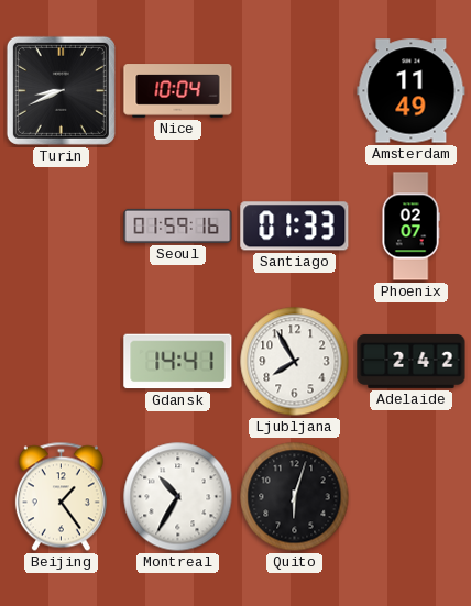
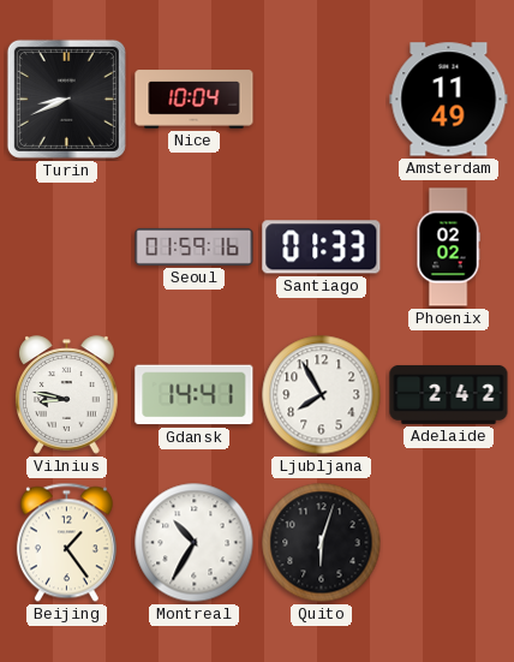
Phoenix: 02:07 -> 02:02 (448, 247)
Vilnius: none -> 8:47 (67, 395)
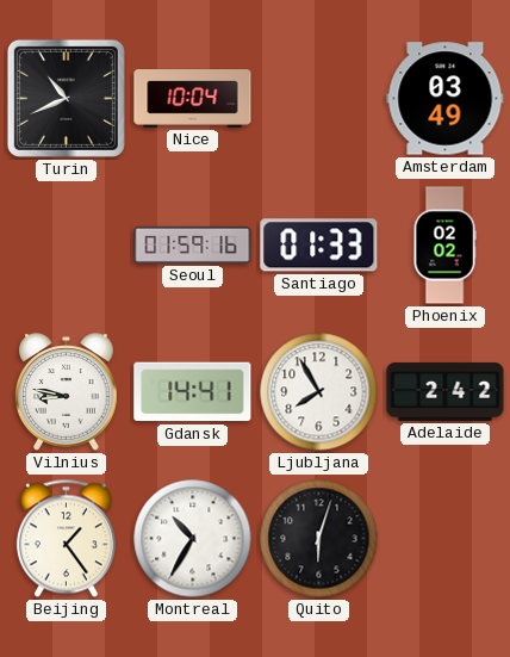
Turin: 8:41 -> 10:41 (66, 98)
Amsterdam: 11:49 -> 03:49 (446, 99)
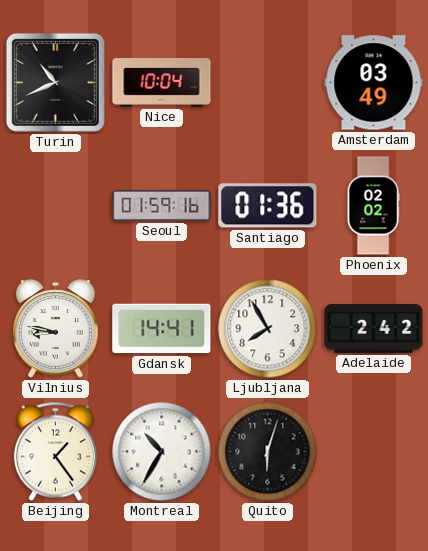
Santiago: 01:33 -> 01:36 (268, 206)
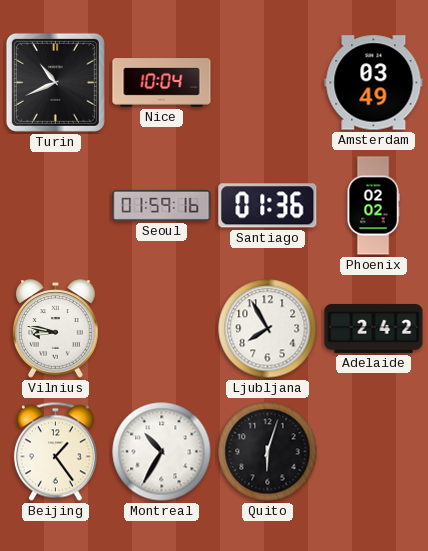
Gdansk: 14:41 -> none (162, 329)
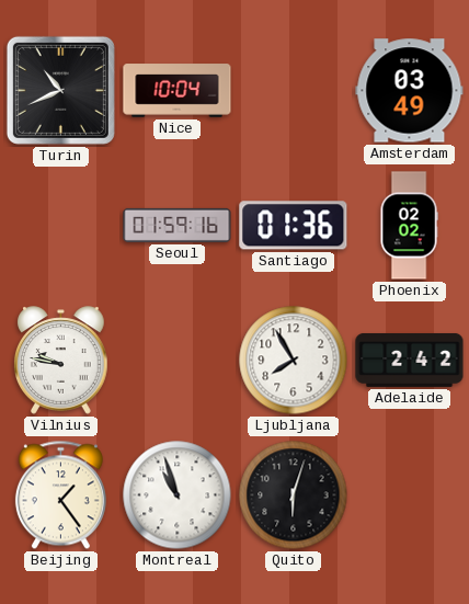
Vilnius: 8:47 -> 9:47 (61, 361)
Montreal: 10:35 -> 10:57 (178, 495)
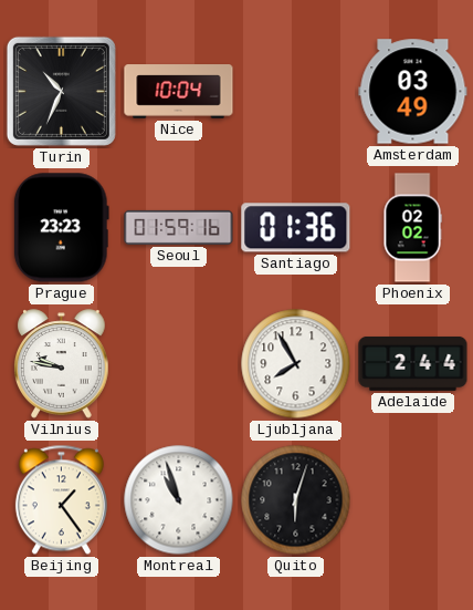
Turin: 10:41 -> 10:34 (61, 91)
Prague: none -> 23:23 (61, 228)
Adelaide: 2:42 -> 2:44 (413, 363)
